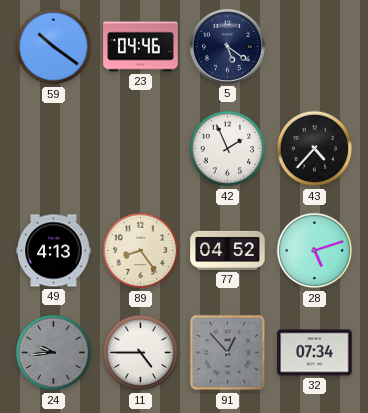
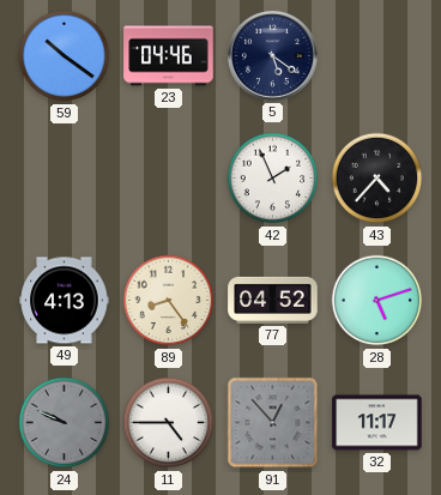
24: 9:44 -> 9:49 (65, 423)
32: 07:34 -> 11:17 (377, 423)
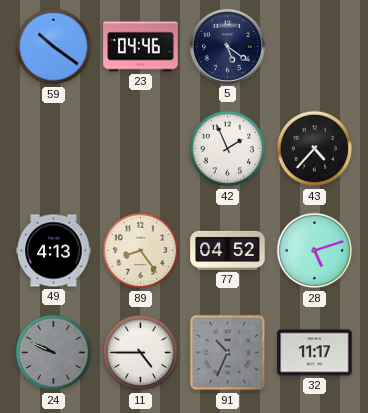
91: 12:53 -> 10:34 (228, 353)
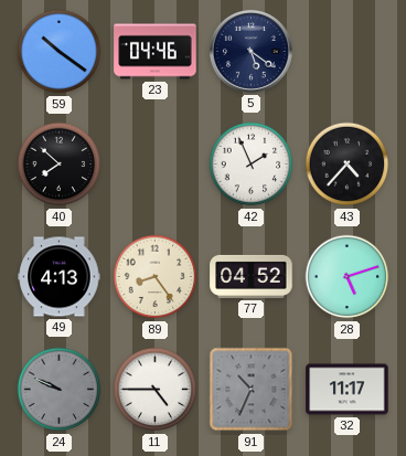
40: none -> 7:52 (60, 165)
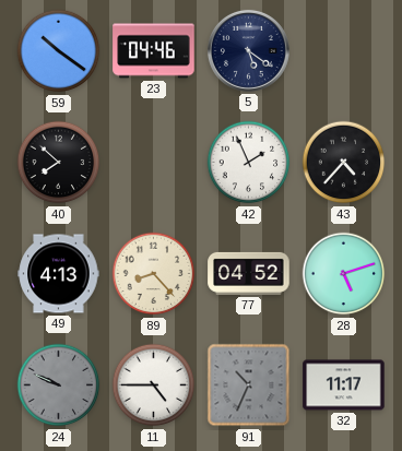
89: 8:24 -> 8:23 (154, 274)
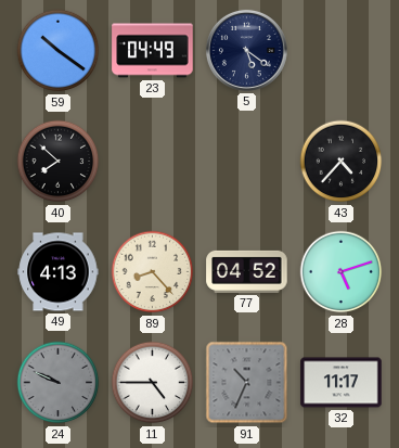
23: 04:46 -> 04:49 (153, 51)
42: 1:56 -> none (249, 163)
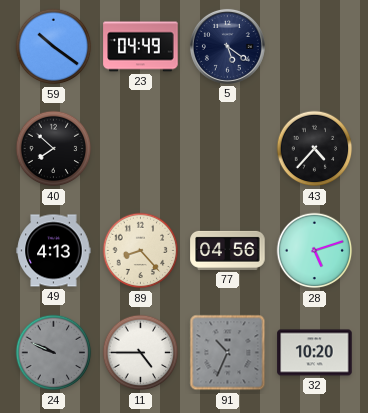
77: 04:52 -> 04:56 (228, 250)
32: 11:17 -> 10:20 (315, 353)
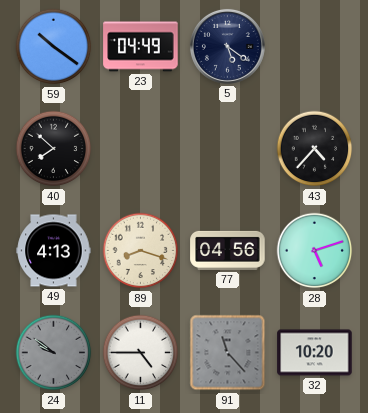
89: 8:23 -> 8:18 (141, 251)
24: 9:49 -> 9:51 (54, 353)
91: 10:34 -> 11:23 (228, 353)
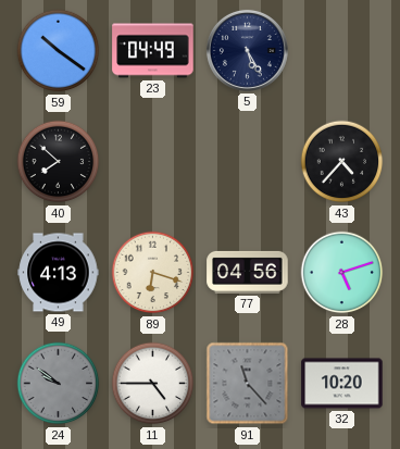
5: 5:21 -> 5:25 (247, 50)
89: 8:18 -> 6:18 (153, 273)
